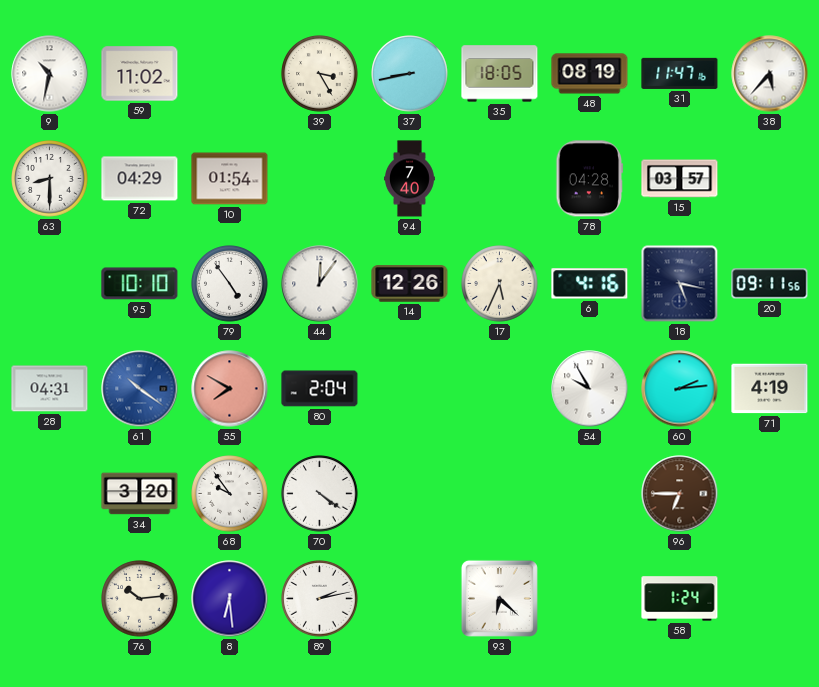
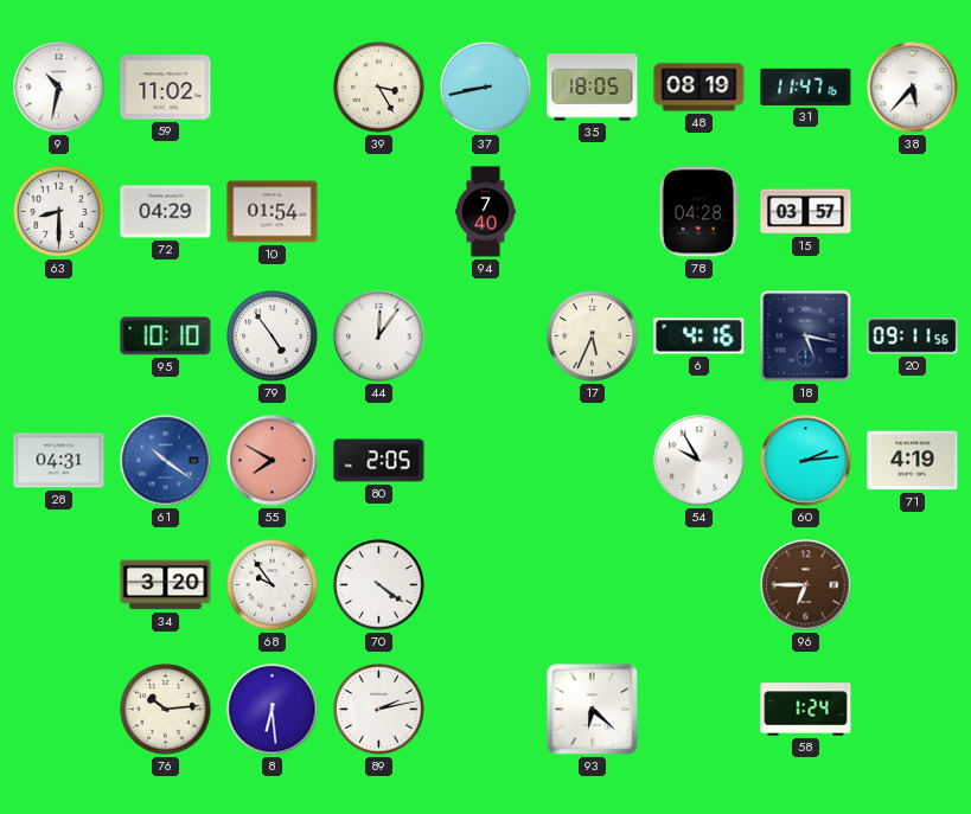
14: 12:26 -> none (410, 284)
80: 2:04 -> 2:05 (379, 461)
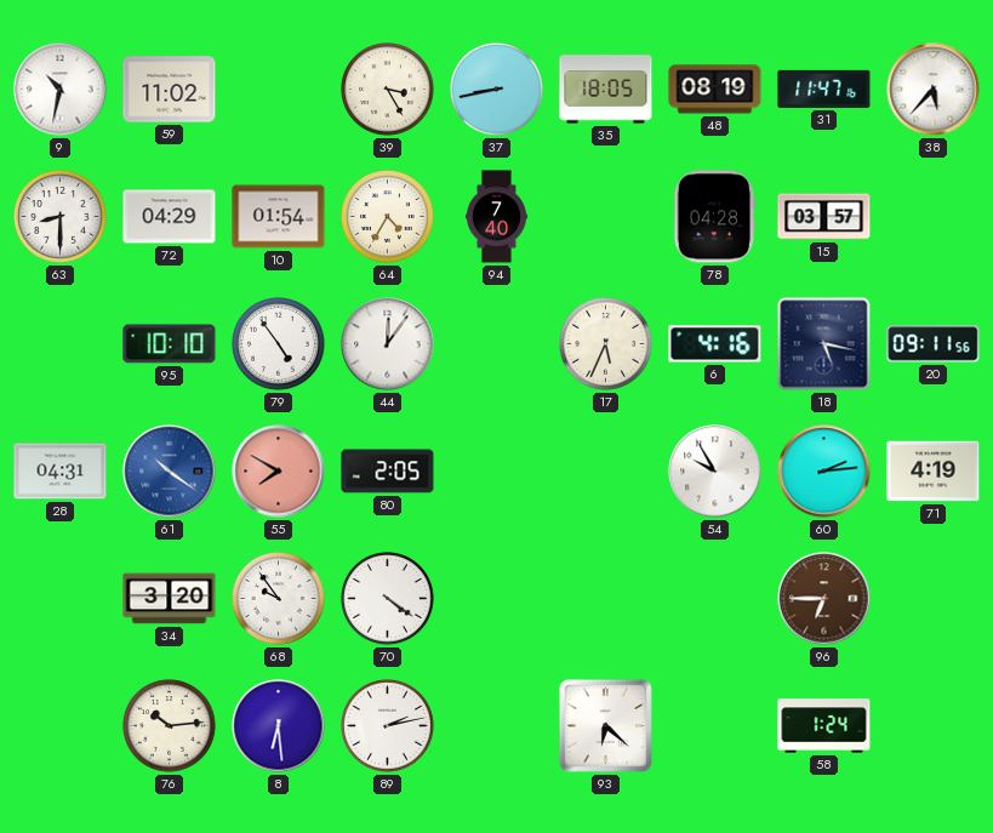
64: none -> 4:35 (388, 217)
